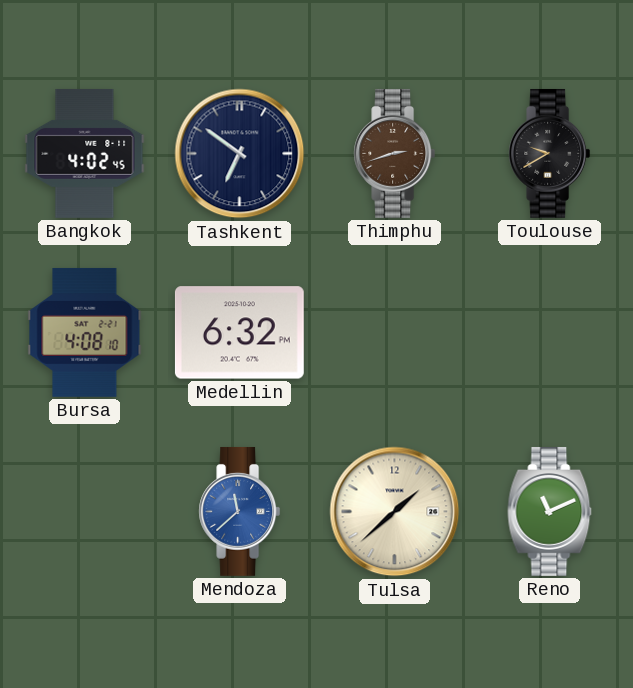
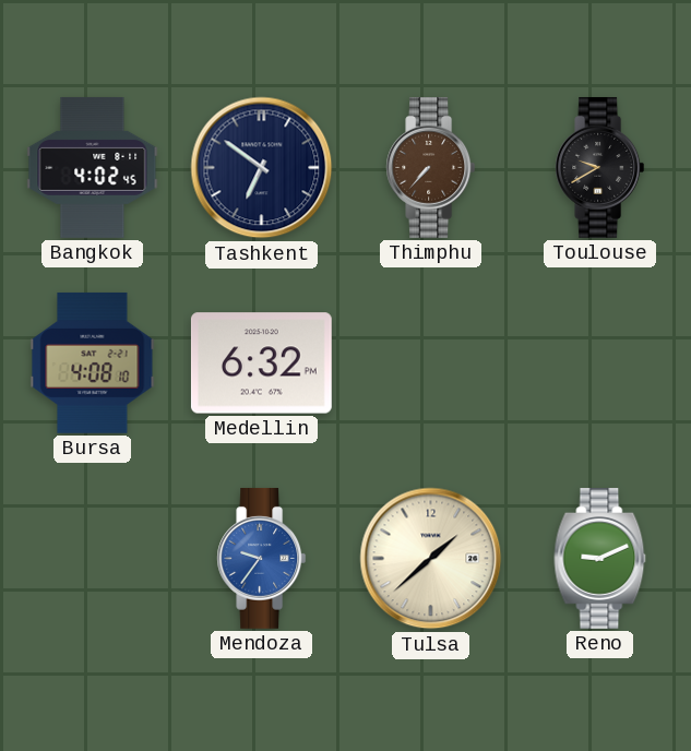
Thimphu: 2:42 -> 7:37 (431, 167)
Mendoza: 11:38 -> 9:36 (262, 558)
Reno: 11:11 -> 9:11 (600, 558)
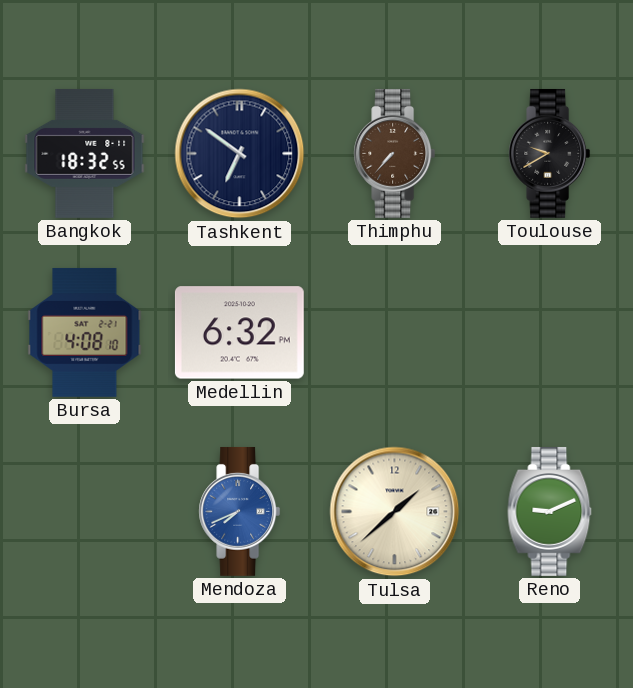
Bangkok: 4:02 -> 18:32 (85, 154)
Mendoza: 9:36 -> 7:41 (240, 511)
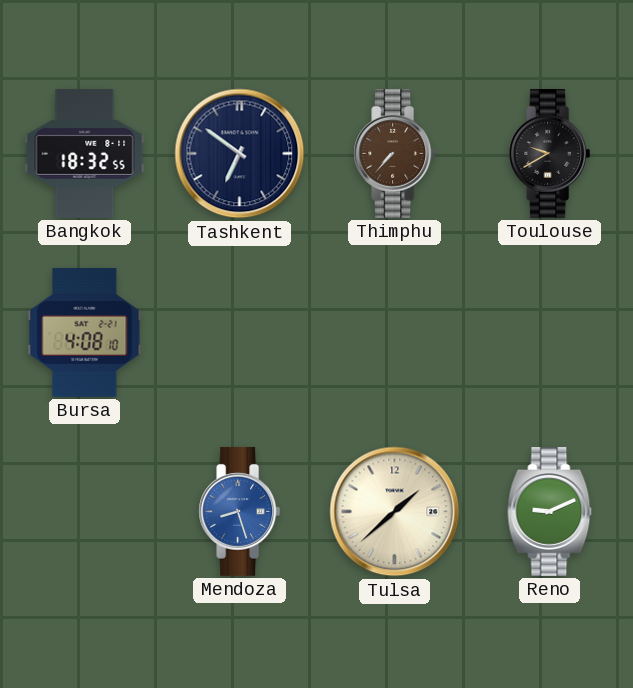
Medellin: 6:32 -> none (239, 333)
Mendoza: 7:41 -> 8:27 (240, 511)
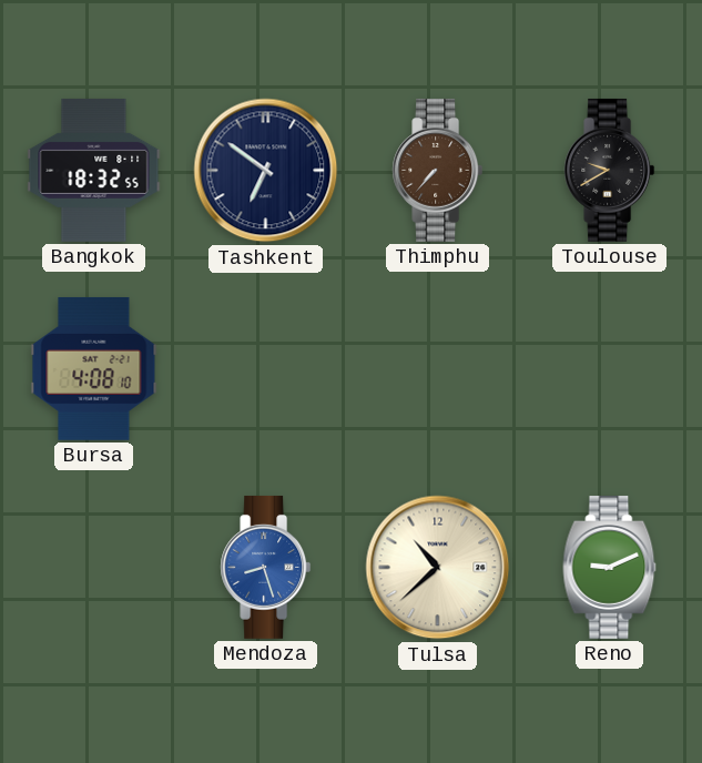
Tulsa: 1:38 -> 10:38 (438, 568)
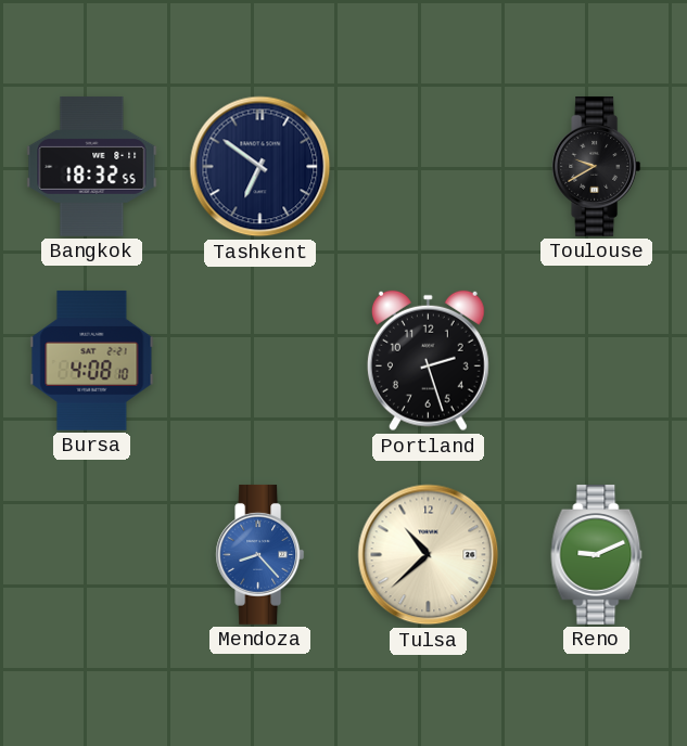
Thimphu: 7:37 -> none (438, 170)
Portland: none -> 2:27 (428, 361)
Mendoza: 8:27 -> 8:23 (260, 554)
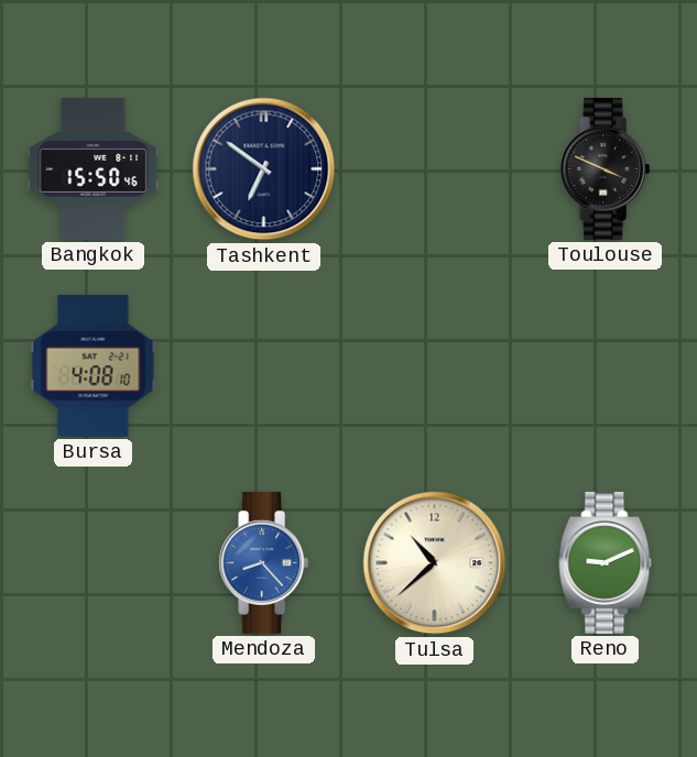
Bangkok: 18:32 -> 15:50 (94, 169)
Toulouse: 9:40 -> 3:49 (606, 168)
Portland: 2:27 -> none (428, 361)
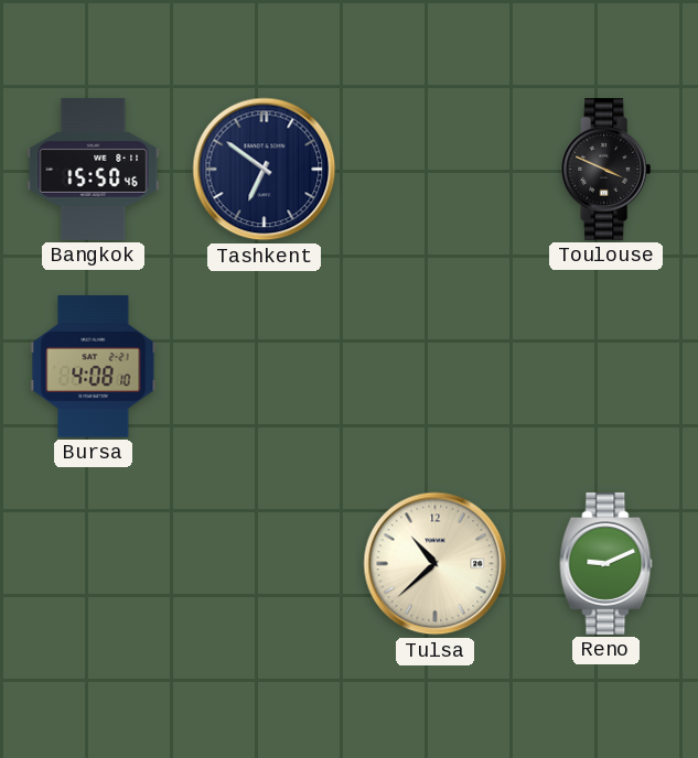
Mendoza: 8:23 -> none (264, 562)
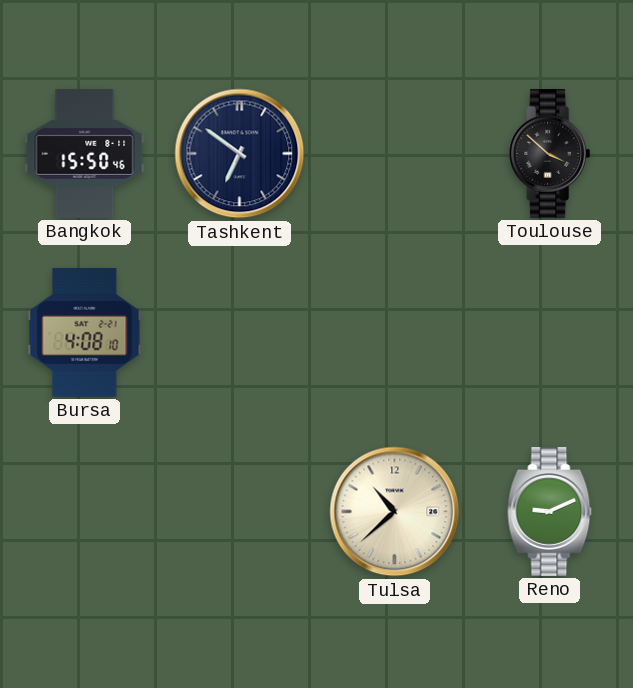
Toulouse: 3:49 -> 3:52 (550, 153)
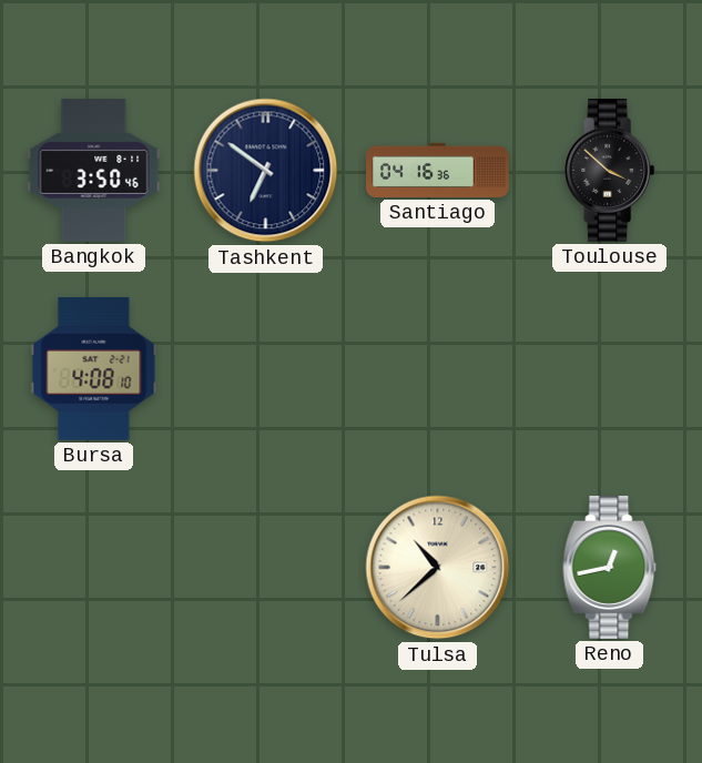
Bangkok: 15:50 -> 3:50 (94, 171)
Santiago: none -> 04:16 (438, 170)
Reno: 9:11 -> 12:43 (610, 567)
